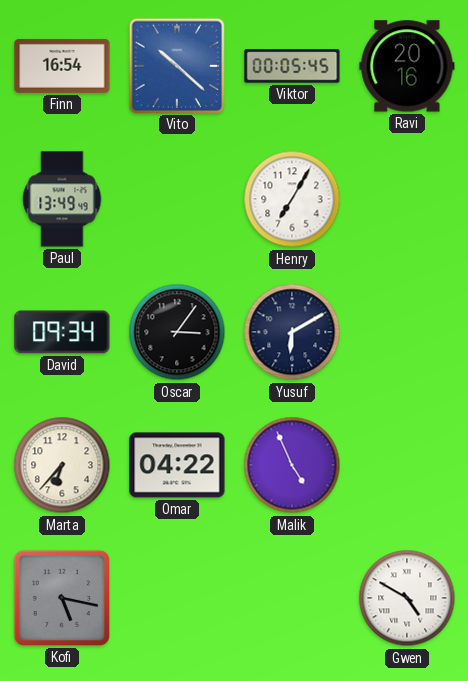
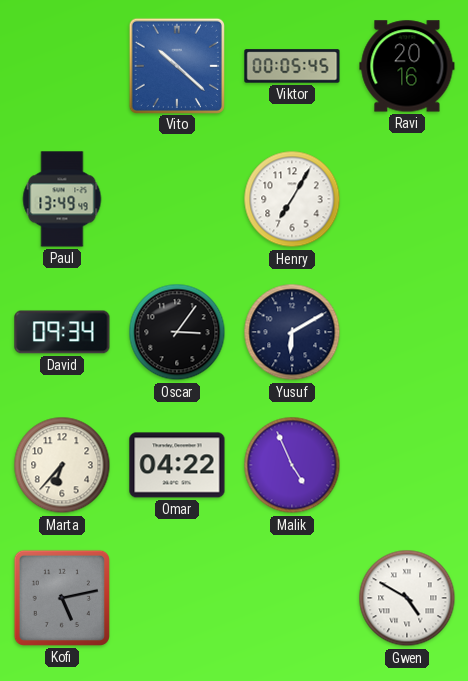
Finn: 16:54 -> none (62, 66)
Kofi: 5:17 -> 5:13 (62, 598)
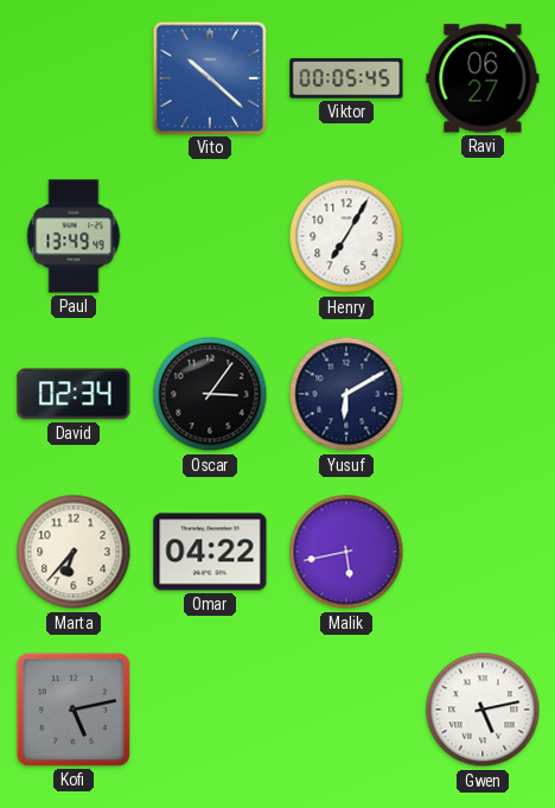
Ravi: 20:16 -> 06:27 (483, 78)
David: 09:34 -> 02:34 (74, 394)
Malik: 4:56 -> 5:43 (346, 552)
Gwen: 4:50 -> 5:13 (483, 710)
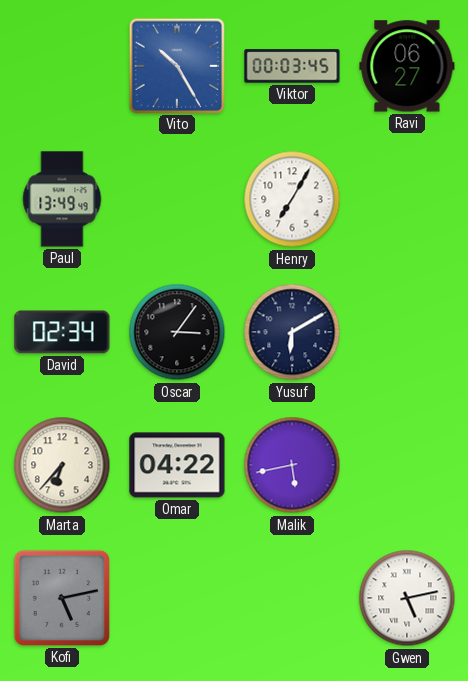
Vito: 10:22 -> 10:25 (176, 65)
Viktor: 00:05 -> 00:03 (292, 66)
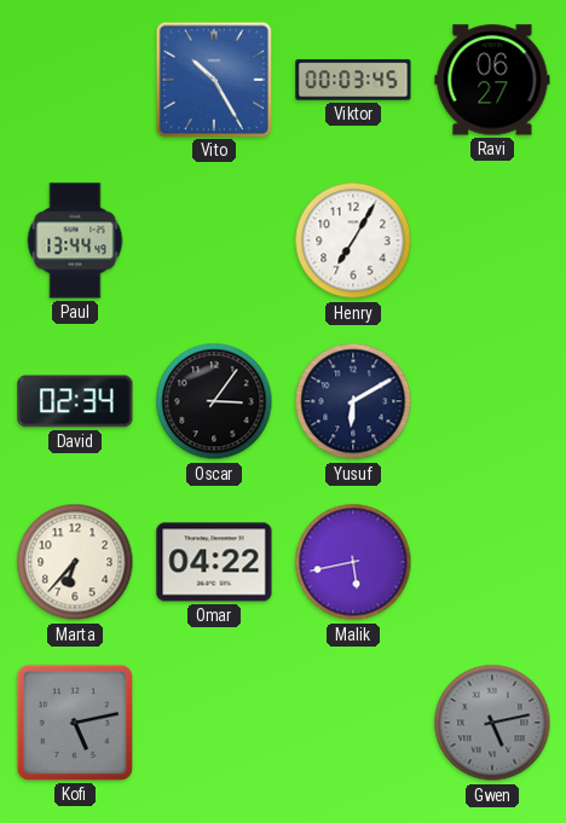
Paul: 13:49 -> 13:44 (75, 240)
Gwen dial: white -> grey (492, 723)
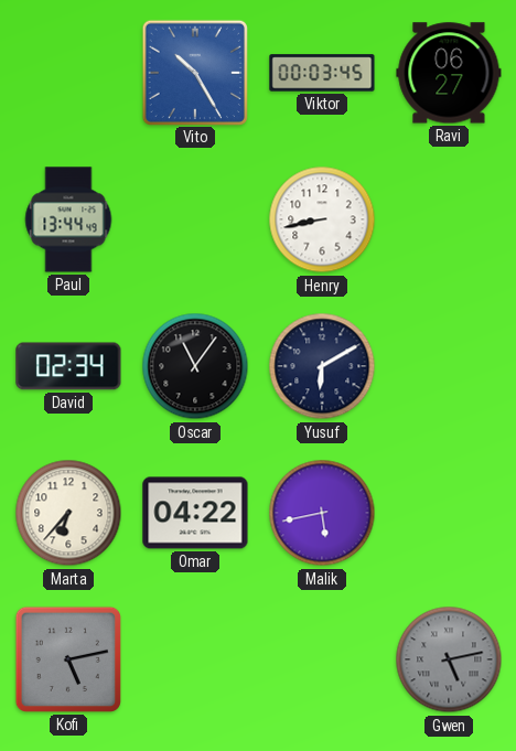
Henry: 7:05 -> 8:43 (322, 219)
Oscar: 3:06 -> 11:06 (195, 366)
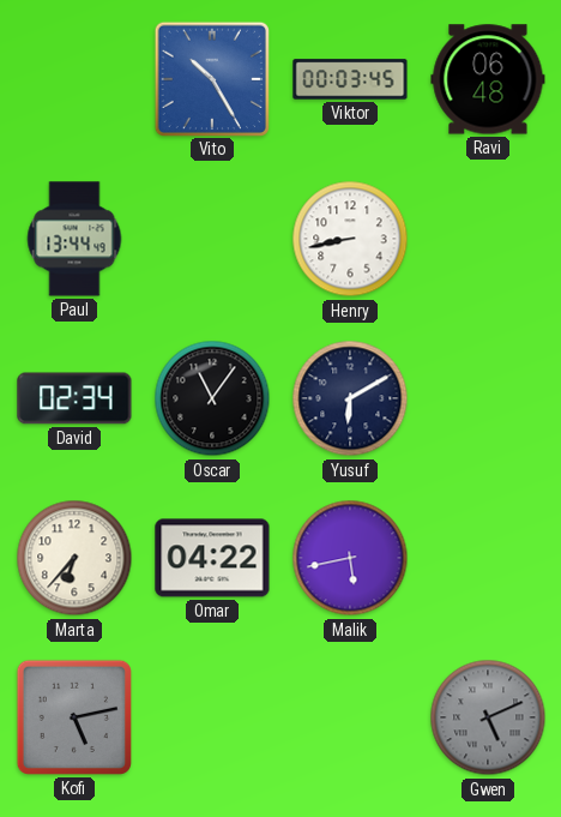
Ravi: 06:27 -> 06:48 (488, 79)
Gwen: 5:13 -> 5:11 (488, 717)
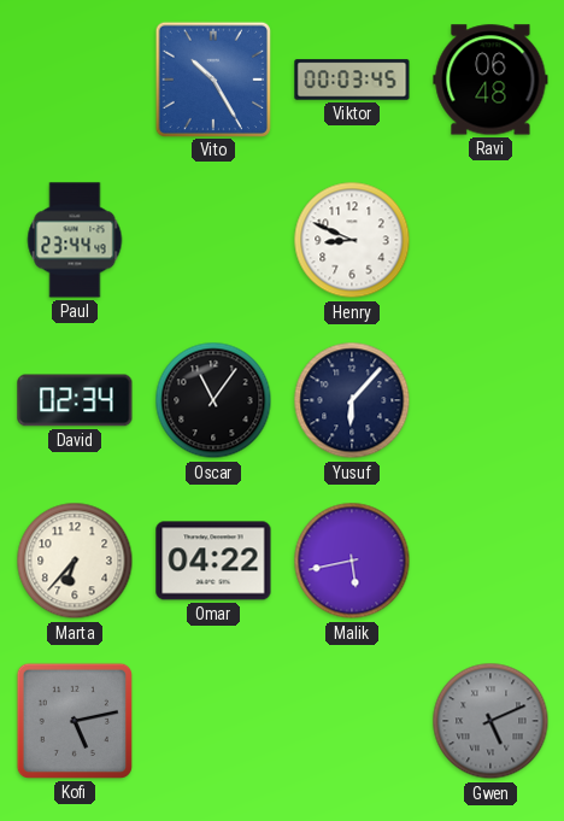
Paul: 13:44 -> 23:44 (75, 240)
Henry: 8:43 -> 8:49 (352, 240)
Yusuf: 6:10 -> 6:07 (352, 400)
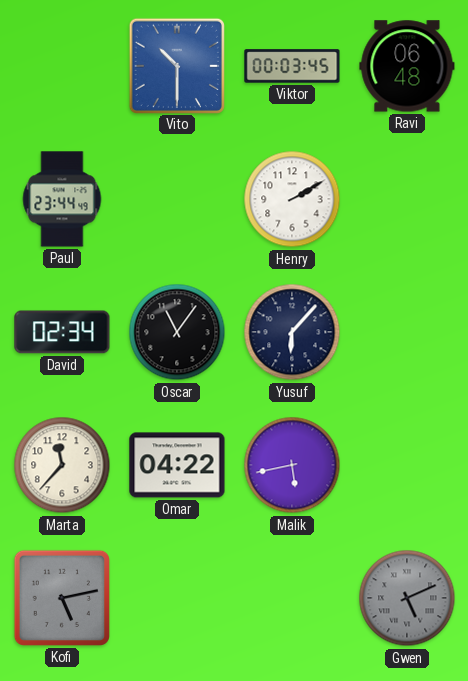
Vito: 10:25 -> 10:30 (176, 65)
Henry: 8:49 -> 2:10 (292, 199)
Marta: 6:37 -> 11:37 (62, 465)
